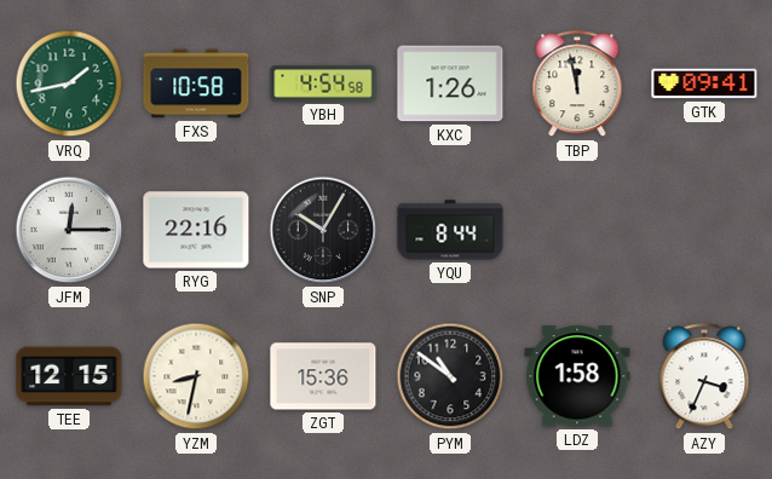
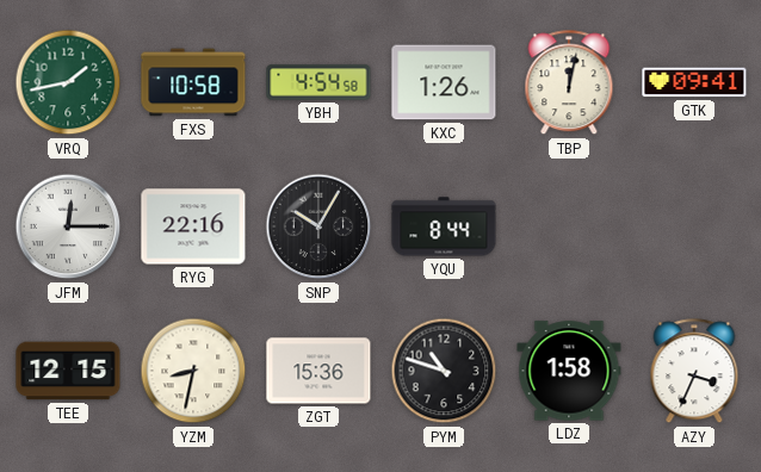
TBP: 11:58 -> 12:02 (569, 83)
PYM: 10:51 -> 10:48 (444, 371)
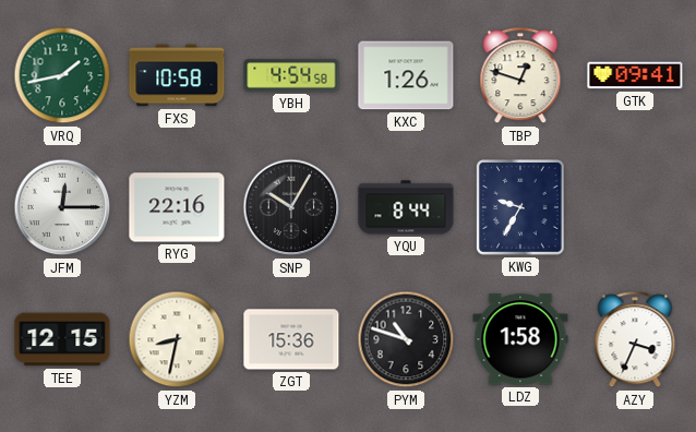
TBP: 12:02 -> 12:48 (520, 76)
KWG: none -> 9:35 (521, 207)
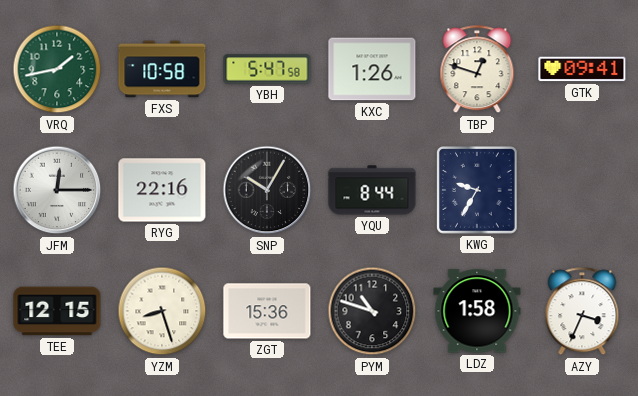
YBH: 4:54 -> 5:47 (267, 69)
YZM: 8:32 -> 8:27 (162, 311)
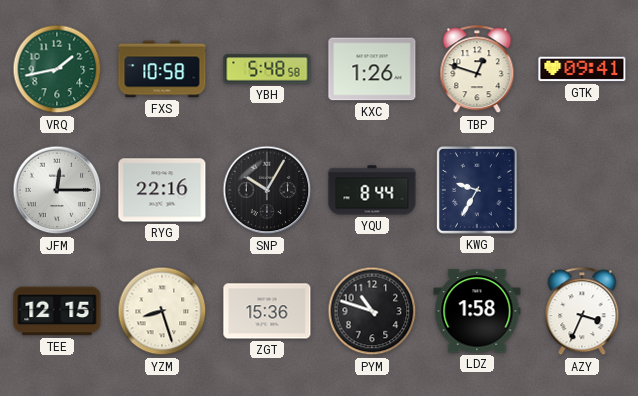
YBH: 5:47 -> 5:48 (267, 69)
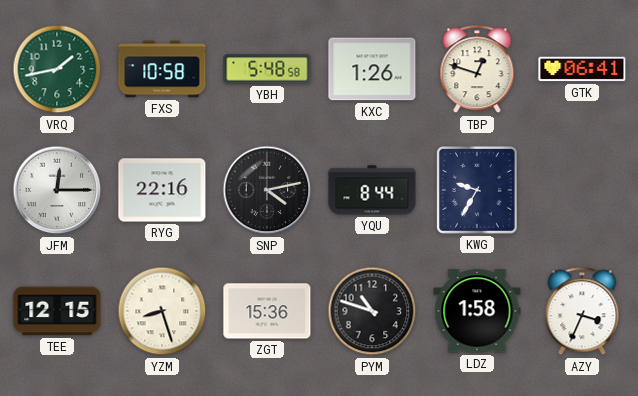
GTK: 09:41 -> 06:41 (582, 69)
SNP: 10:05 -> 4:13 (267, 190)
